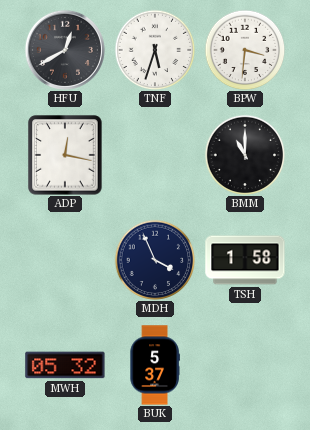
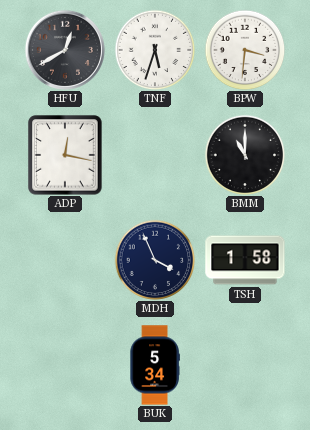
MWH: 05:32 -> none (65, 365)
BUK: 5:37 -> 5:34 (155, 365)
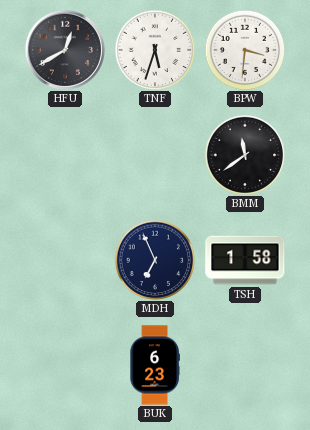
ADP: 12:17 -> none (65, 155)
BMM: 11:00 -> 11:39 (245, 155)
MDH: 3:56 -> 6:56 (155, 260)
BUK: 5:34 -> 6:23 (155, 365)
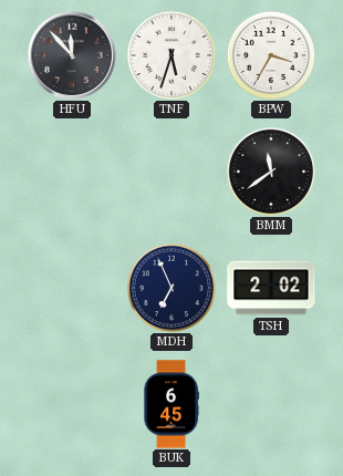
HFU: 12:40 -> 11:53 (72, 55)
BPW: 3:31 -> 3:35 (271, 55)
TSH: 1:58 -> 2:02 (271, 288)
BUK: 6:23 -> 6:45 (171, 404)
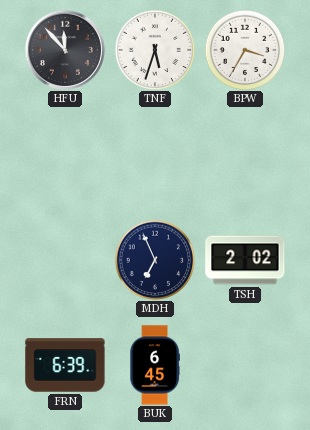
BMM: 11:39 -> none (271, 172)
FRN: none -> 6:39 (65, 365)
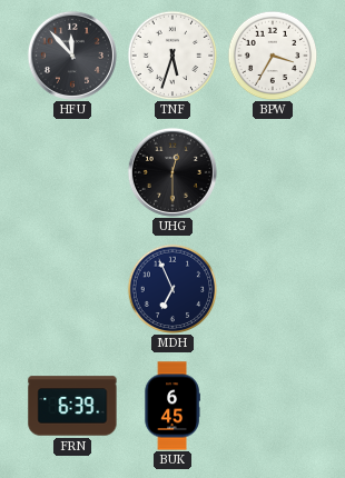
UHG: none -> 12:30 (172, 172)
TSH: 2:02 -> none (245, 260)
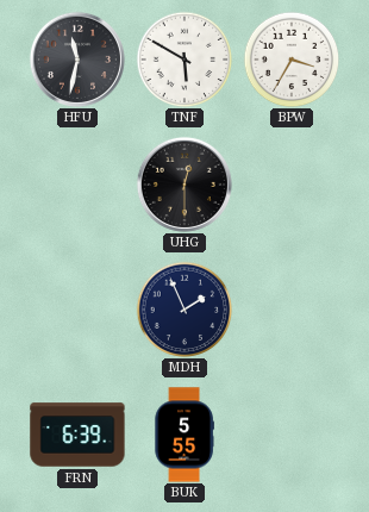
HFU: 11:53 -> 11:32 (77, 60)
TNF: 5:33 -> 5:50 (185, 60)
MDH: 6:56 -> 1:56 (185, 310)
BUK: 6:45 -> 5:55 (185, 435)
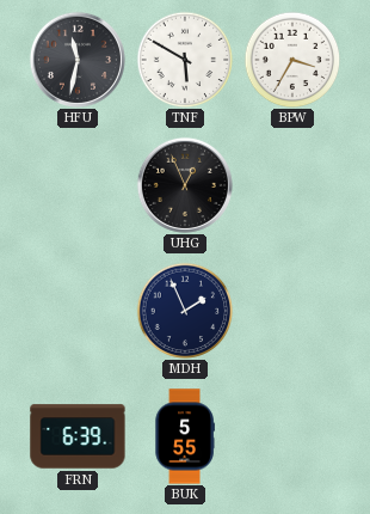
UHG: 12:30 -> 12:56 (185, 185)
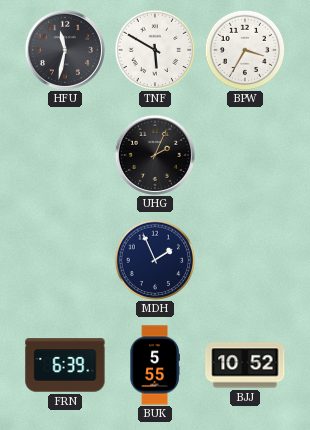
UHG: 12:56 -> 2:04 (155, 155)
BJJ: none -> 10:52 (245, 365)
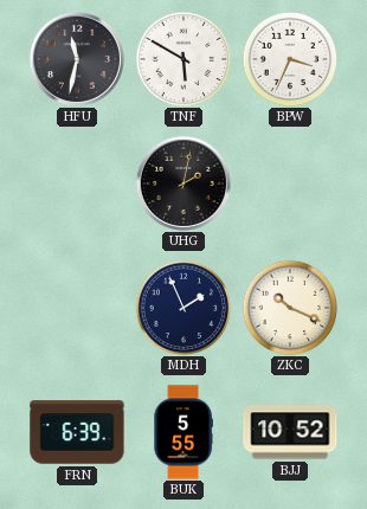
BPW: 3:35 -> 3:34 (290, 59)
UHG: 2:04 -> 2:02 (183, 183)
ZKC: none -> 10:19 (290, 308)
